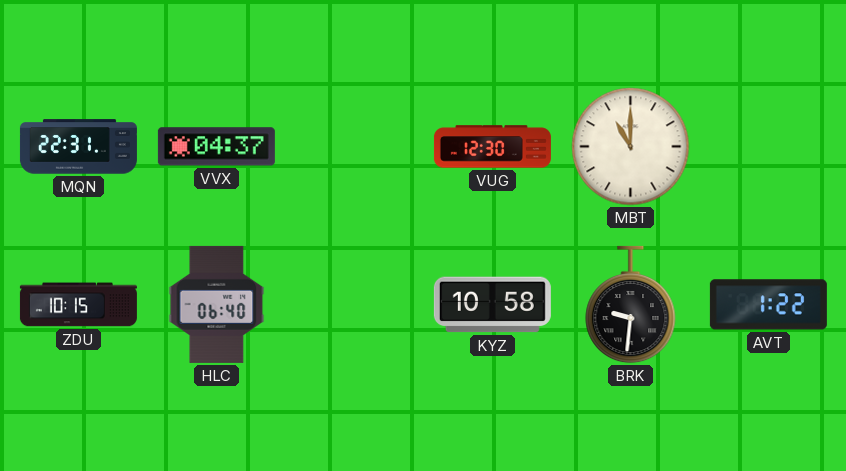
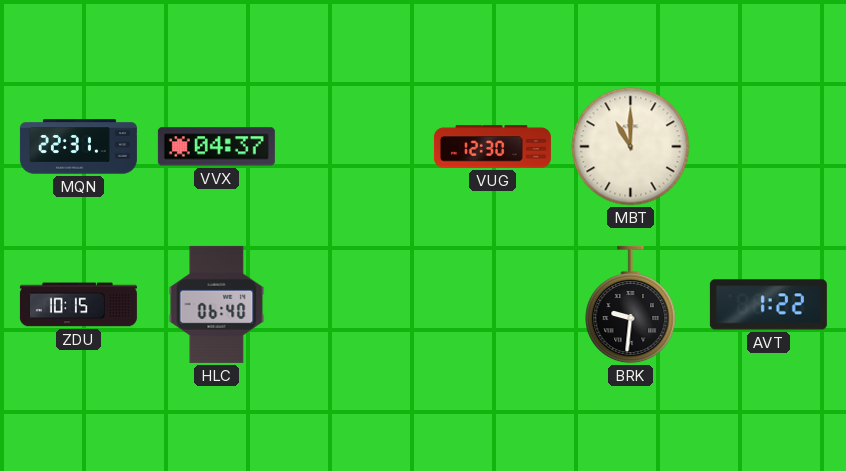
KYZ: 10:58 -> none (492, 305)
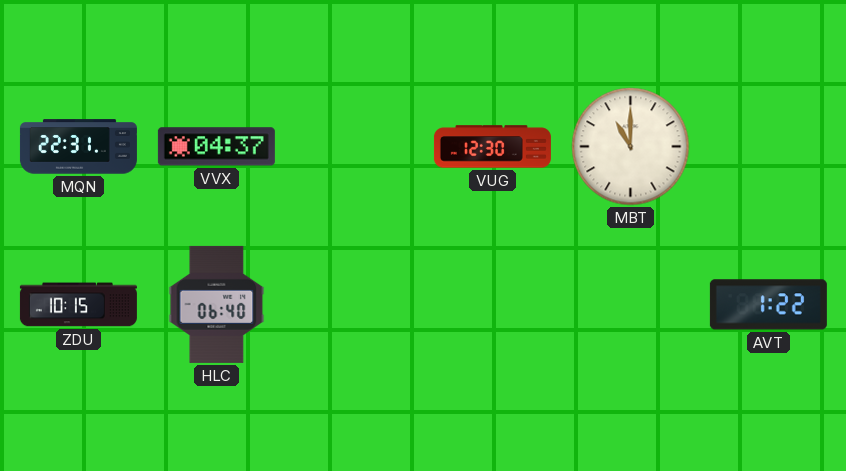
BRK: 9:31 -> none (631, 305)
